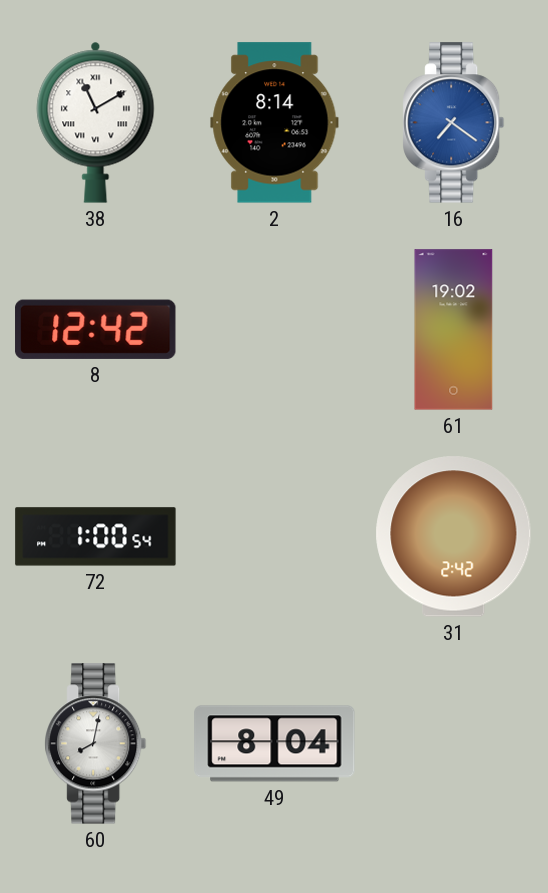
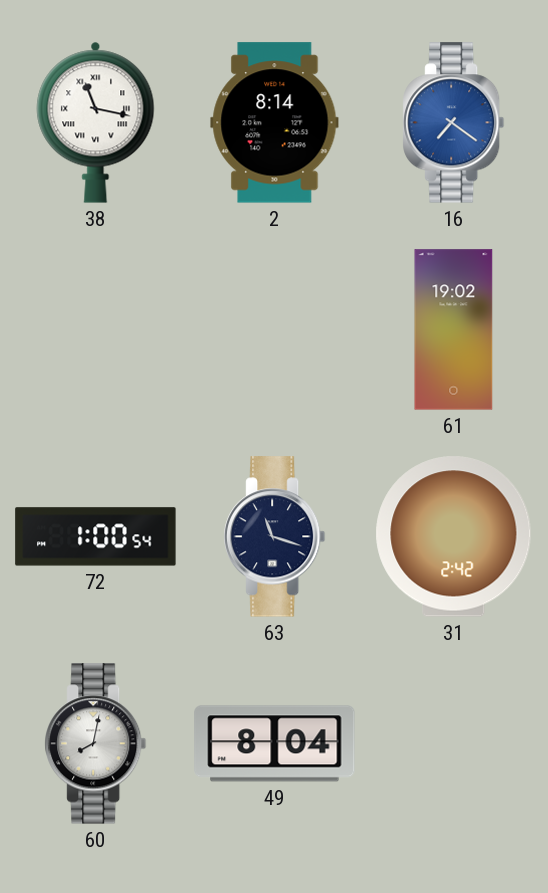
38: 11:10 -> 11:17 (96, 122)
8: 12:42 -> none (96, 329)
63: none -> 11:18 (275, 537)
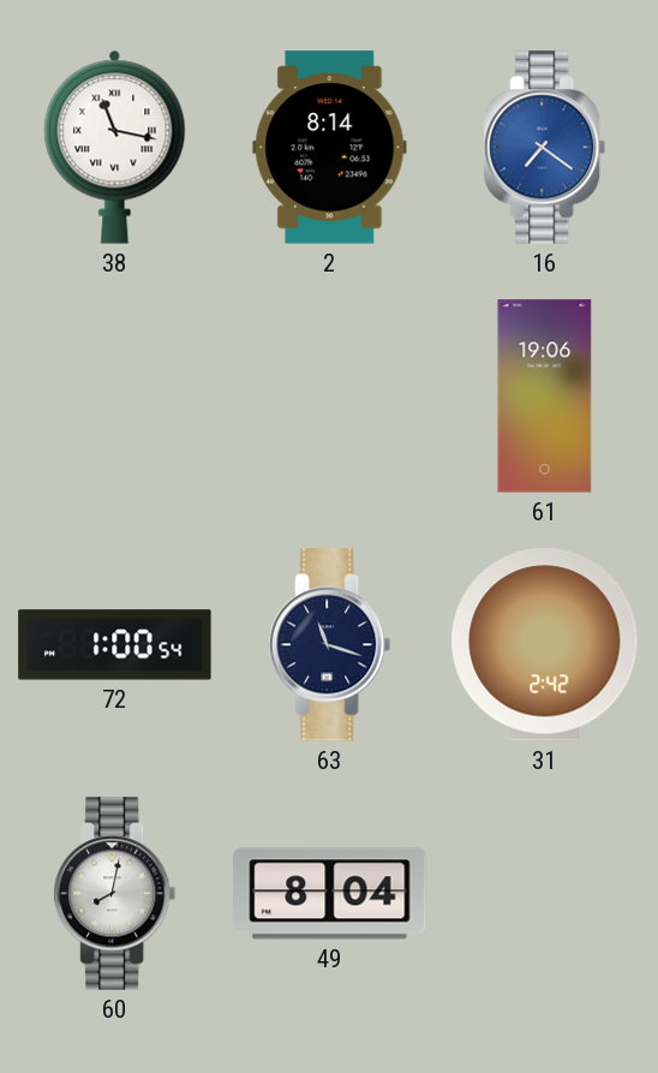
61: 19:02 -> 19:06 (545, 397)
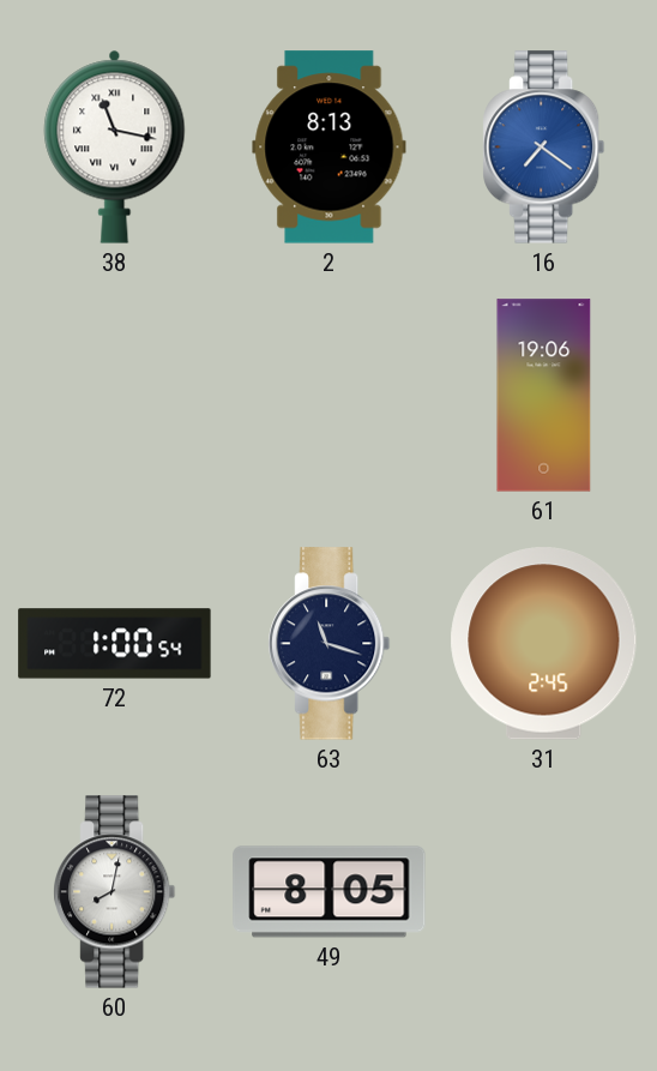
2: 8:14 -> 8:13 (330, 148)
31: 2:42 -> 2:45 (544, 644)
49: 8:04 -> 8:05 (330, 892)
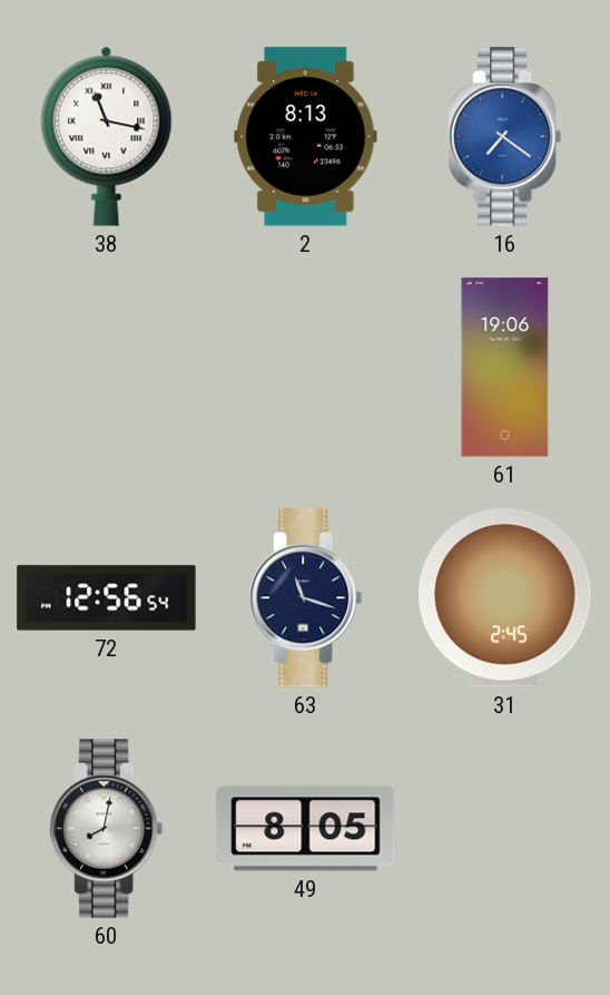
72: 1:00 -> 12:56 (107, 598)
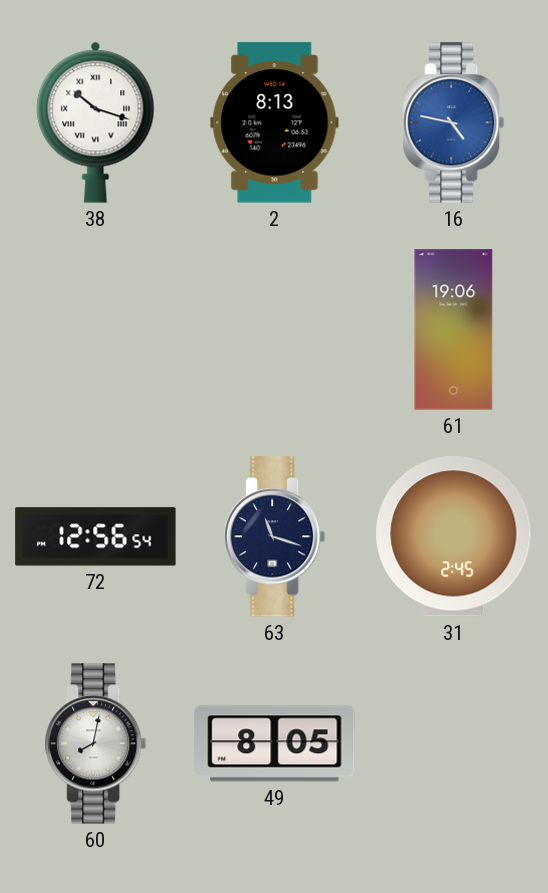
38: 11:17 -> 10:18 (96, 122)
16: 7:21 -> 4:47 (454, 123)
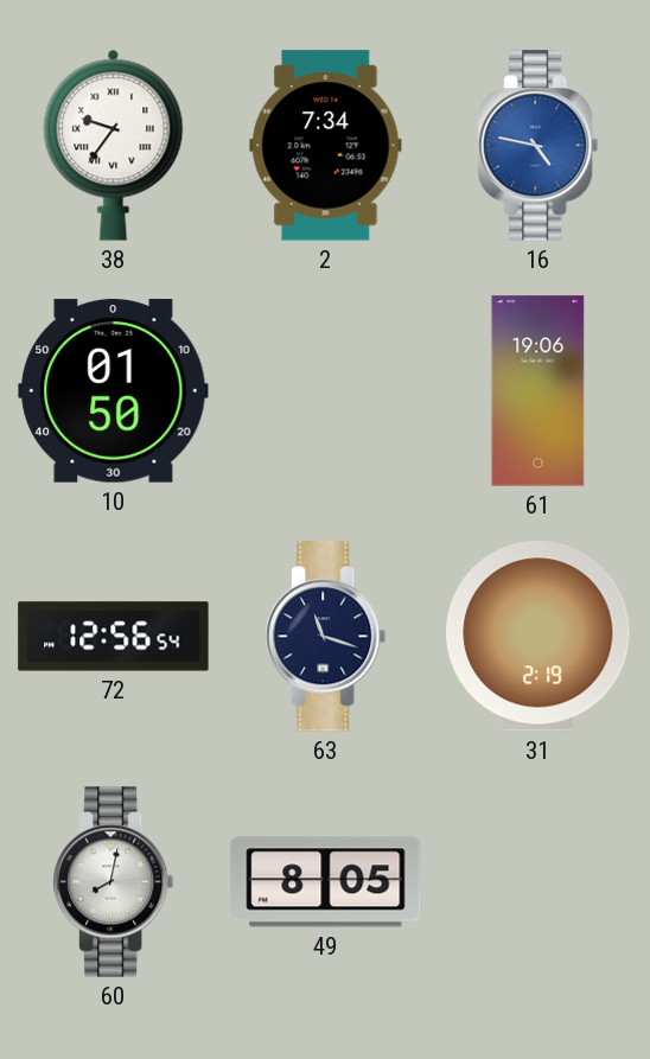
38: 10:18 -> 9:36 (114, 145)
2: 8:13 -> 7:34 (326, 146)
10: none -> 01:50 (114, 391)
31: 2:45 -> 2:19 (539, 637)
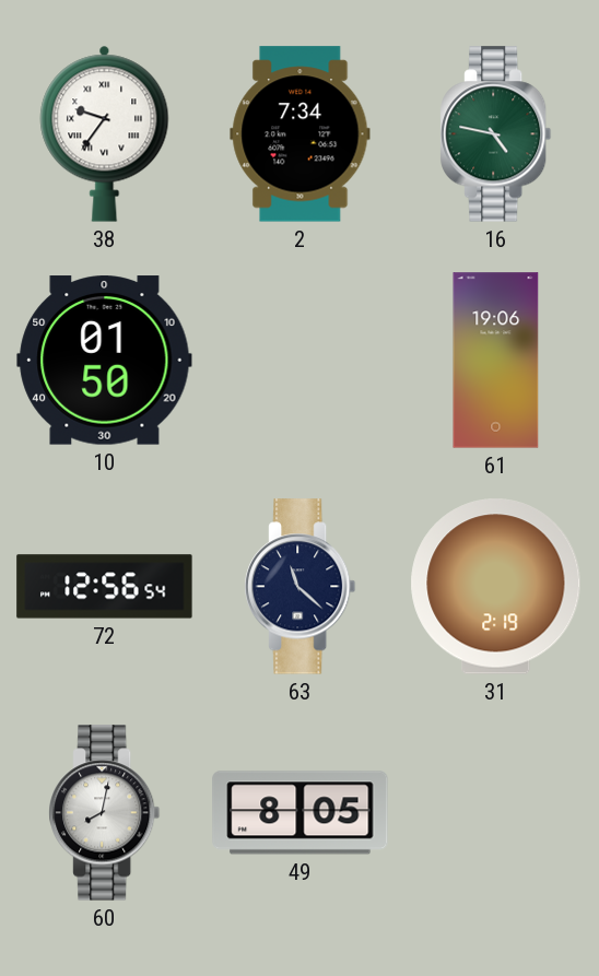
16 dial: blue -> green (496, 134)
63: 11:18 -> 11:22 (301, 587)
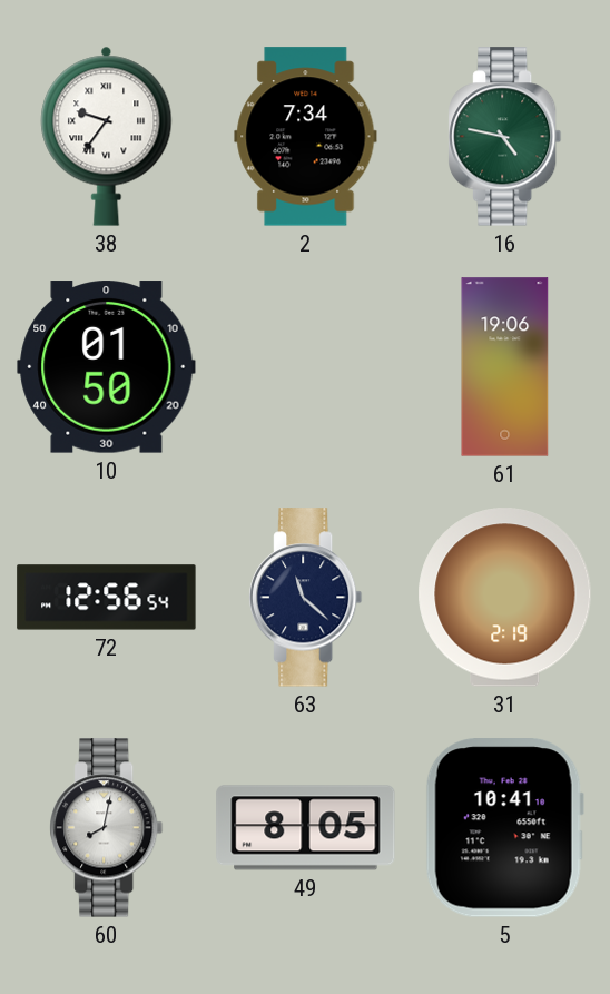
5: none -> 10:41 (504, 828)
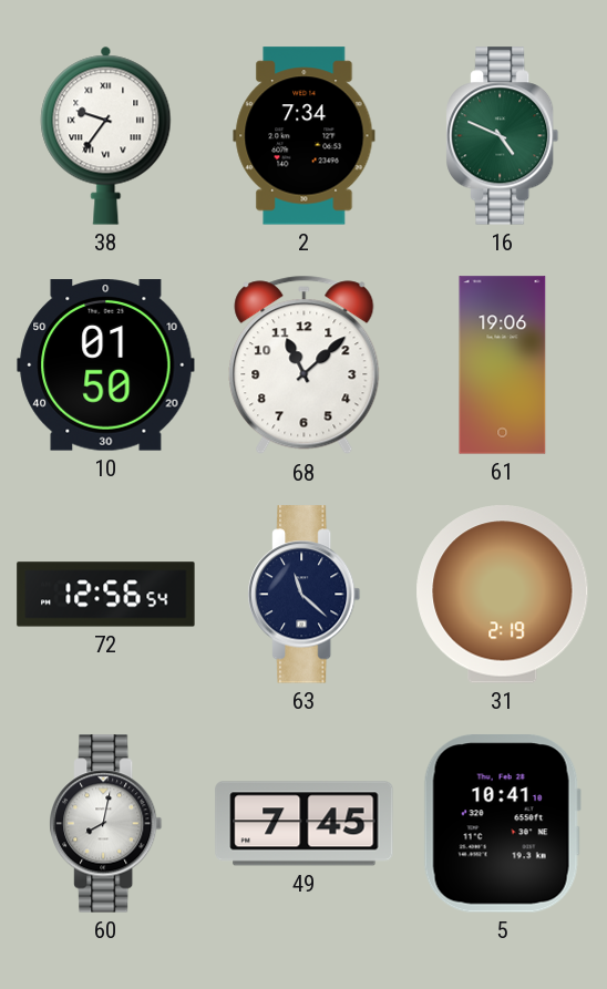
16: 4:47 -> 4:49 (503, 136)
68: none -> 11:08 (305, 365)
49: 8:05 -> 7:45 (305, 824)
